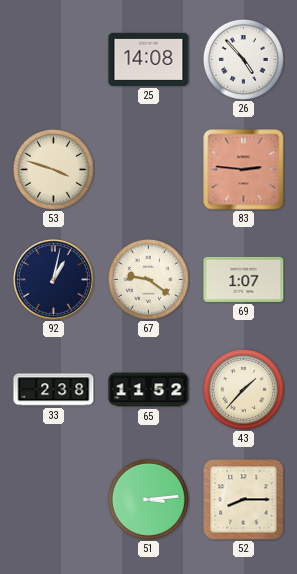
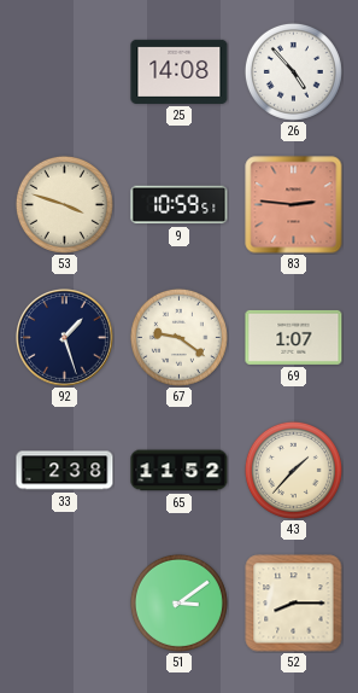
9: none -> 10:59 (180, 205)
92: 1:02 -> 1:27 (65, 338)
51: 3:14 -> 3:09 (178, 602)
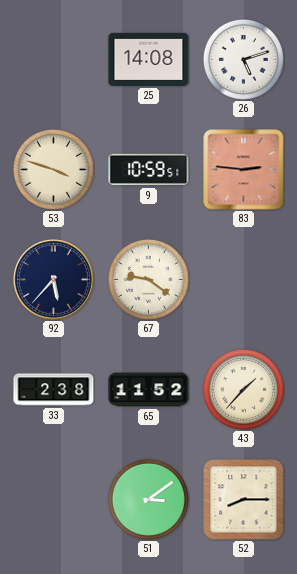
26: 4:53 -> 5:12 (243, 59)
92: 1:27 -> 5:37 (54, 280)
69: 1:07 -> none (294, 337)
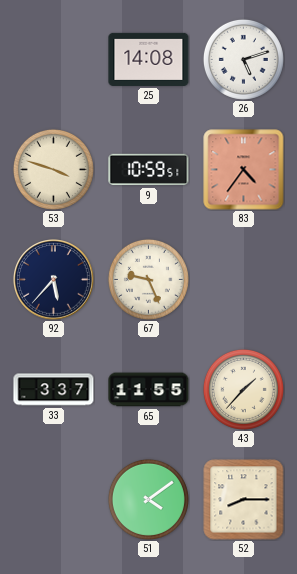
83: 2:46 -> 4:36 (244, 170)
67: 9:21 -> 9:26 (148, 279)
33: 2:38 -> 3:37 (54, 390)
65: 11:52 -> 11:55 (149, 390)
51: 3:09 -> 4:09 (148, 499)
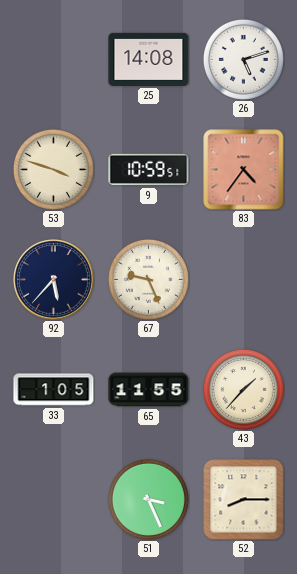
33: 3:37 -> 1:05 (54, 390)
51: 4:09 -> 3:26 (148, 499)
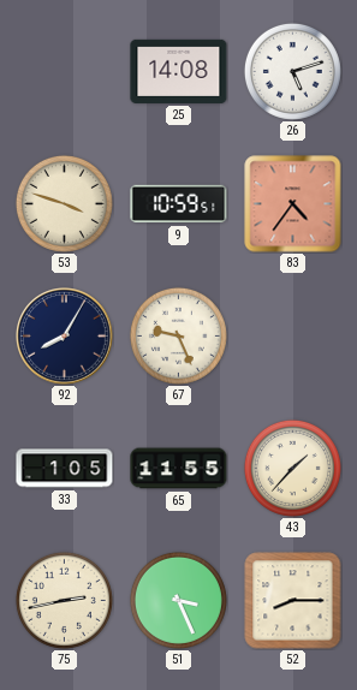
92: 5:37 -> 8:05 (65, 337)
75: none -> 2:43 (64, 600)
